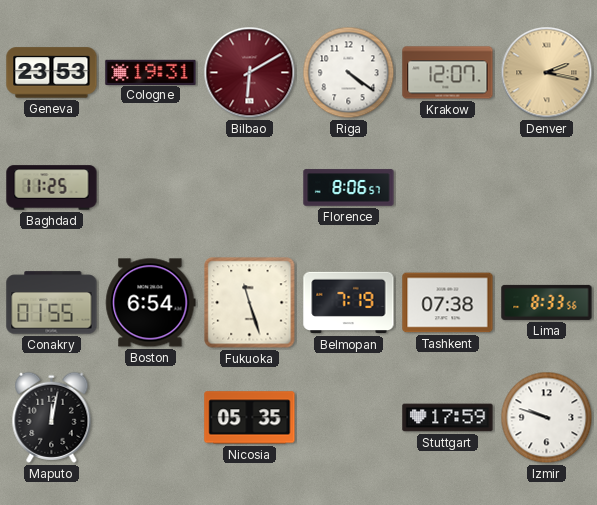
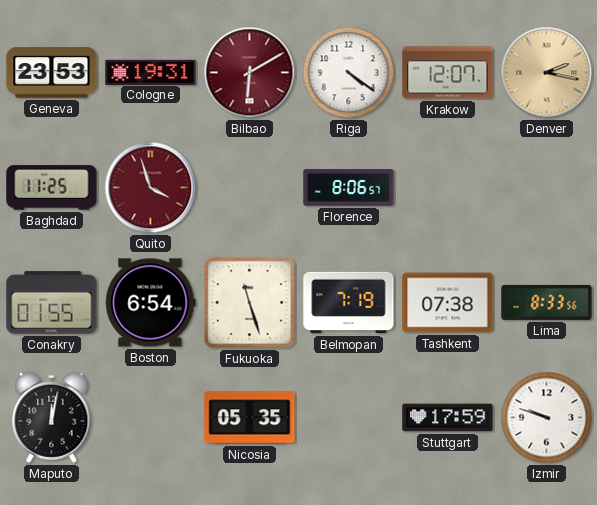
Quito: none -> 3:57 (151, 188)
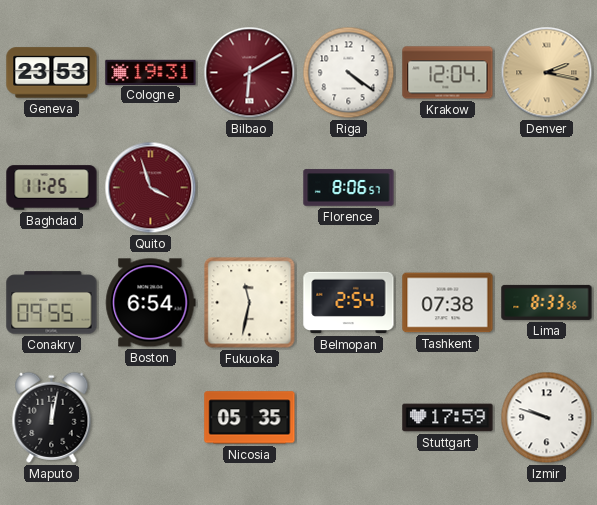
Krakow: 12:07 -> 12:04 (448, 73)
Conakry: 01:55 -> 09:55 (52, 303)
Fukuoka: 11:27 -> 11:32 (250, 303)
Belmopan: 7:19 -> 2:54 (349, 303)
